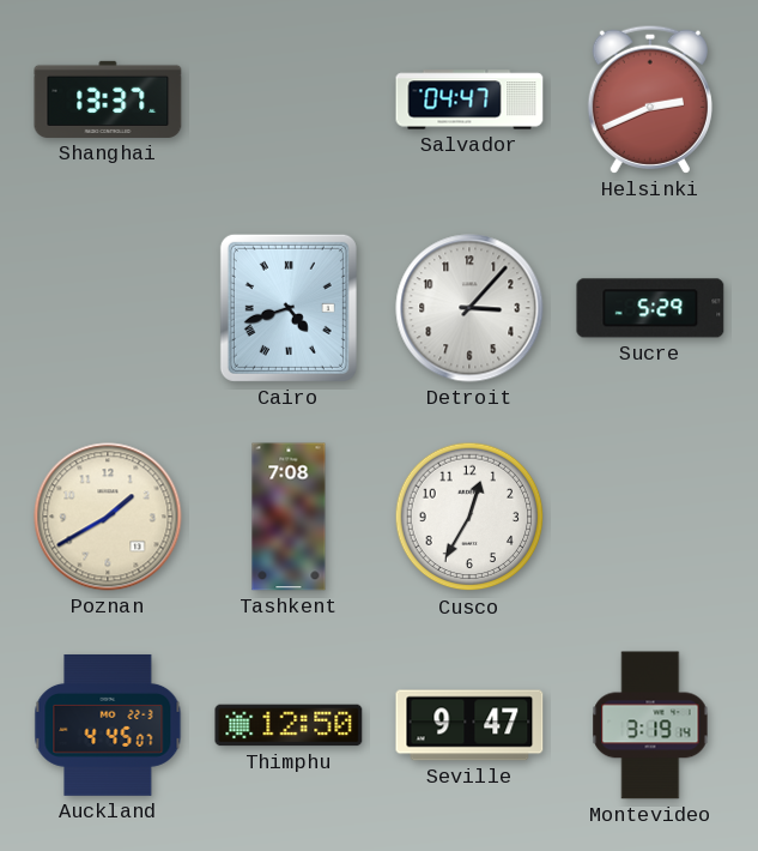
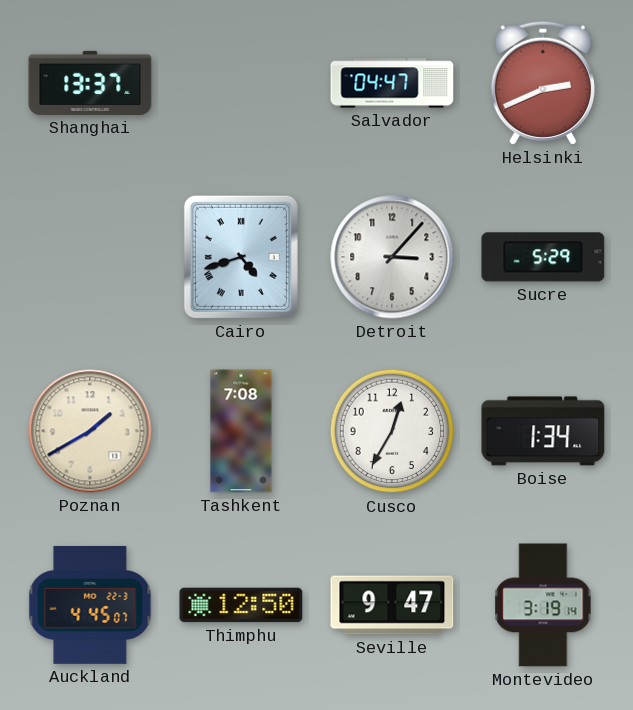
Boise: none -> 1:34 (543, 431)
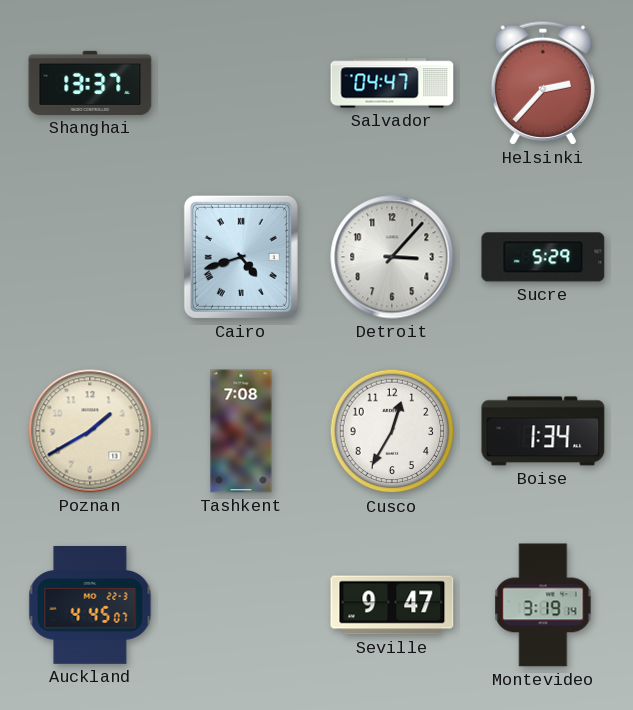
Helsinki: 2:41 -> 2:37 (543, 83)
Thimphu: 12:50 -> none (241, 605)
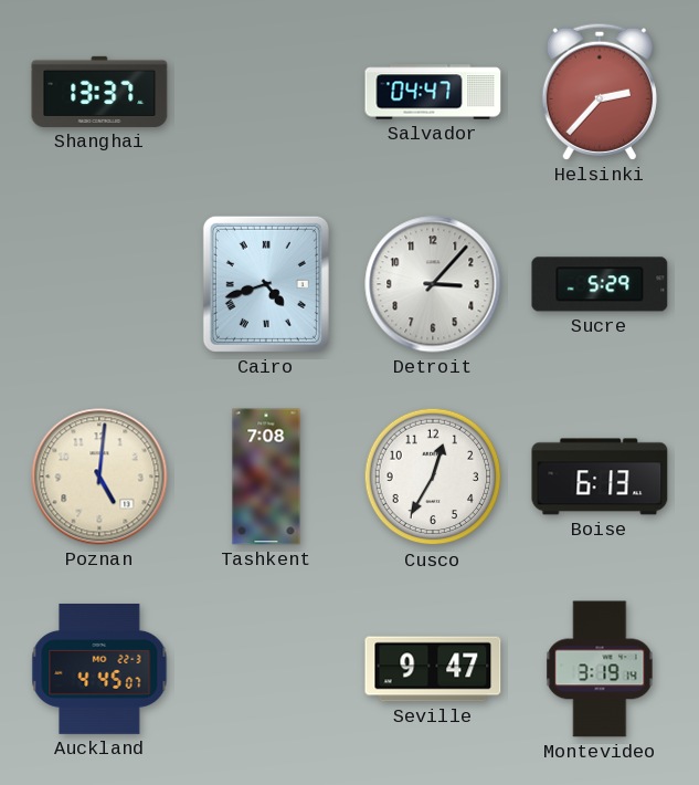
Poznan: 1:40 -> 5:01 (99, 477)
Boise: 1:34 -> 6:13 (600, 477)
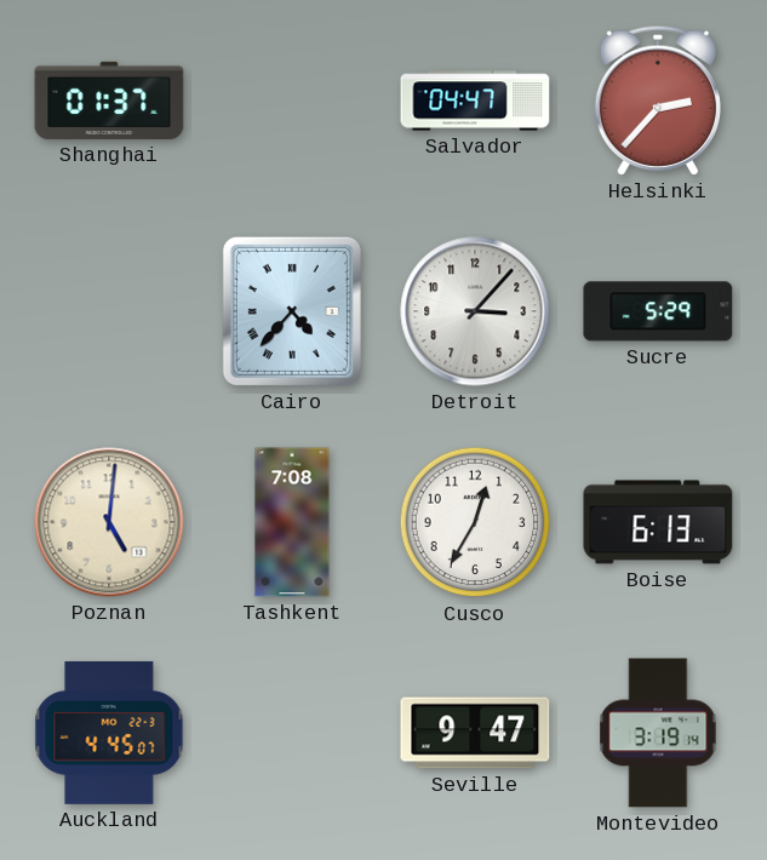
Shanghai: 13:37 -> 01:37 (109, 101)
Cairo: 4:42 -> 4:37 (292, 311)
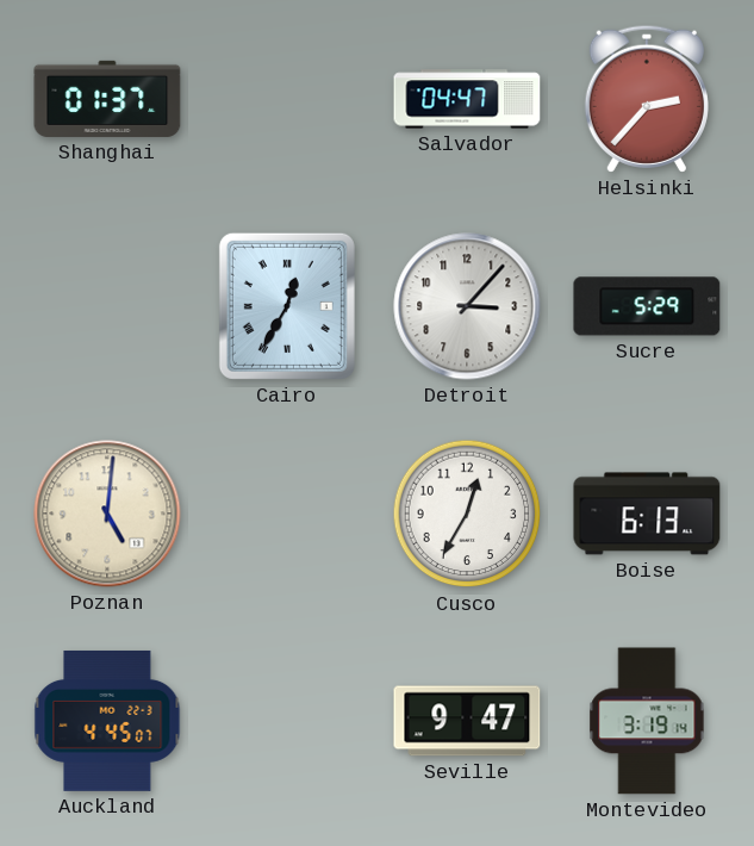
Cairo: 4:37 -> 12:35 (287, 306)
Tashkent: 7:08 -> none (292, 522)
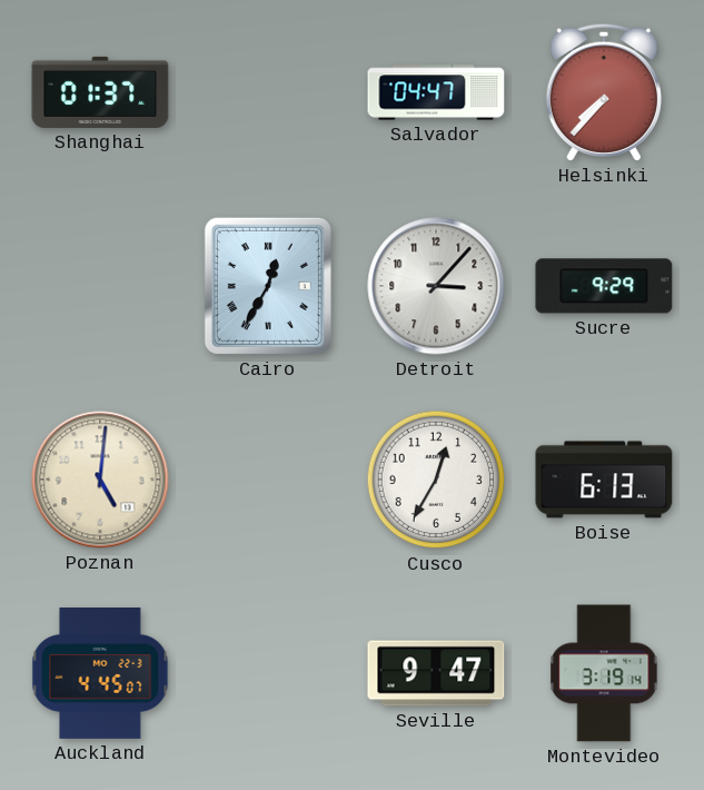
Helsinki: 2:37 -> 7:37 (604, 92)
Sucre: 5:29 -> 9:29 (604, 286)
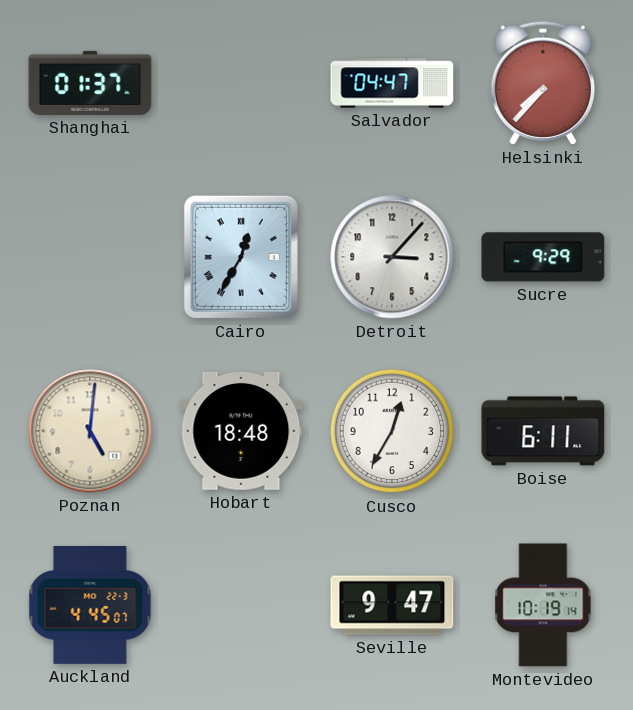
Hobart: none -> 18:48 (241, 431)
Boise: 6:13 -> 6:11 (543, 431)
Montevideo: 3:19 -> 10:19 (543, 605)
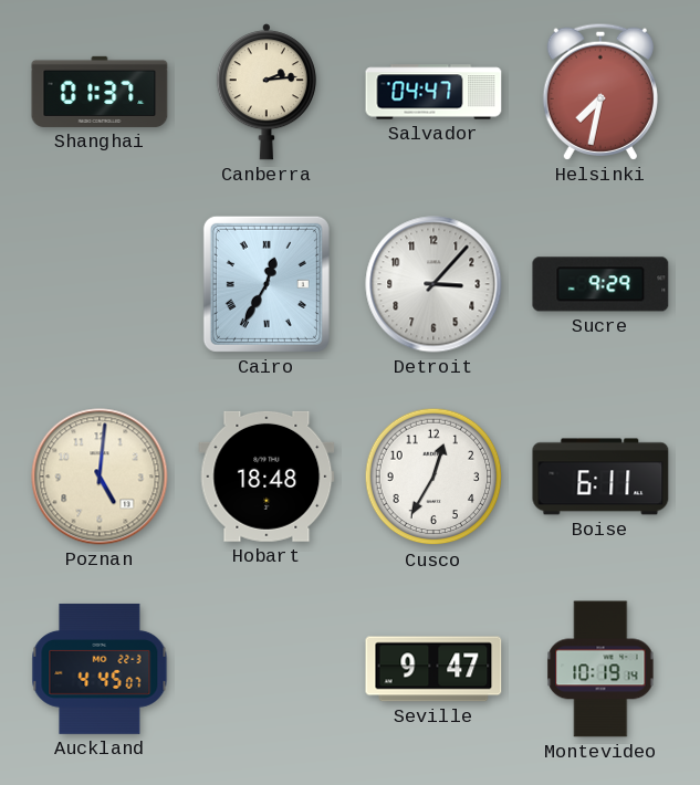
Canberra: none -> 2:14 (267, 92)
Helsinki: 7:37 -> 7:32 (600, 92)
